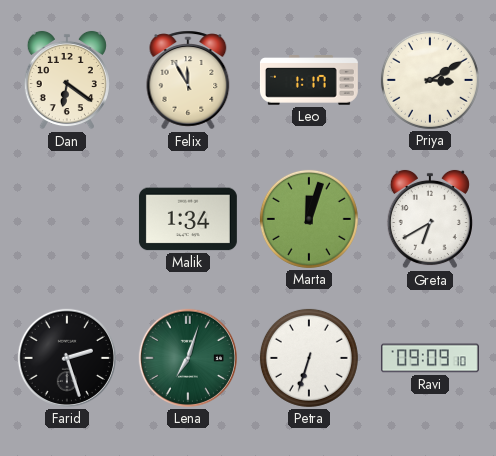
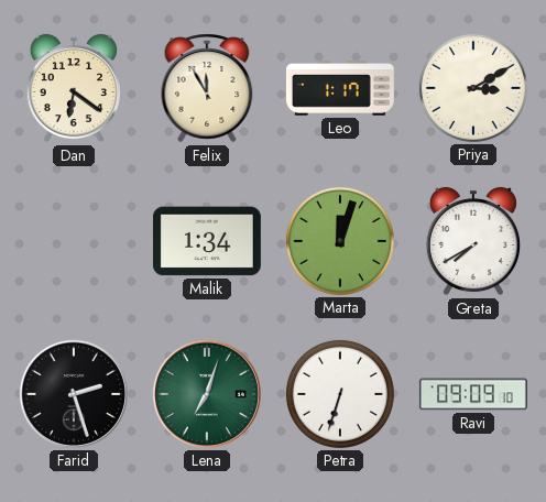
Greta: 6:40 -> 7:40 (473, 241)
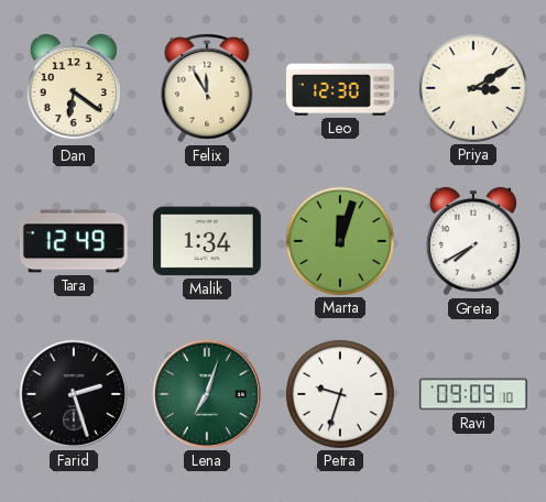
Leo: 1:17 -> 12:30 (340, 88)
Tara: none -> 12:49 (74, 241)
Petra: 6:33 -> 9:33 (340, 394)
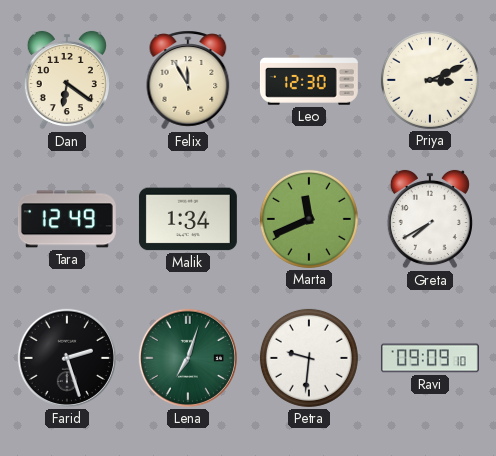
Priya: 3:10 -> 3:11 (430, 80)
Marta: 12:03 -> 11:41 (309, 219)
Petra: 9:33 -> 9:31 (309, 358)
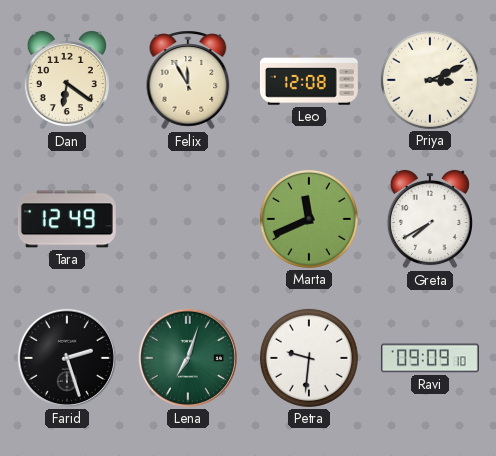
Leo: 12:30 -> 12:08 (309, 80)
Malik: 1:34 -> none (188, 219)
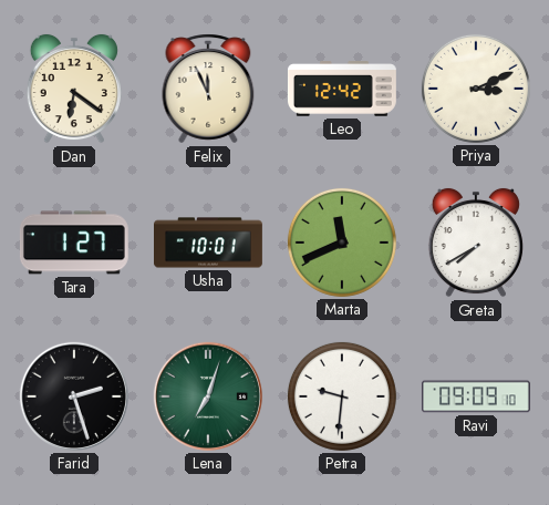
Felix: 11:55 -> 11:56 (208, 89)
Leo: 12:08 -> 12:42 (342, 89)
Tara: 12:49 -> 1:27 (74, 243)
Usha: none -> 10:01 (209, 243)
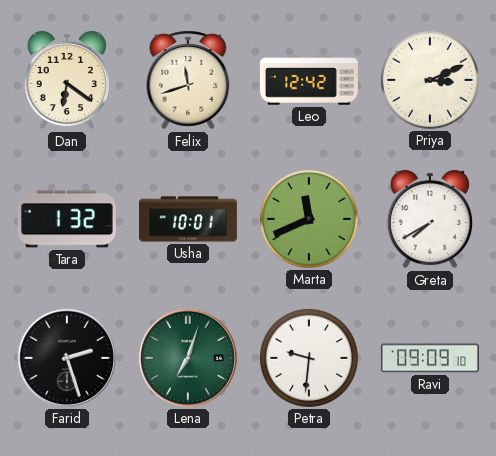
Felix: 11:56 -> 11:42 (188, 80)
Tara: 1:27 -> 1:32 (67, 219)
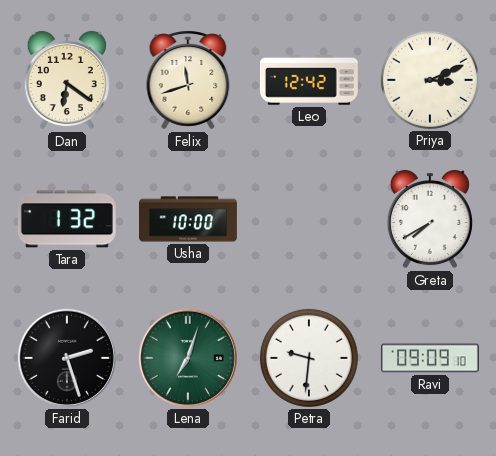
Usha: 10:01 -> 10:00 (189, 219)
Marta: 11:41 -> none (309, 219)
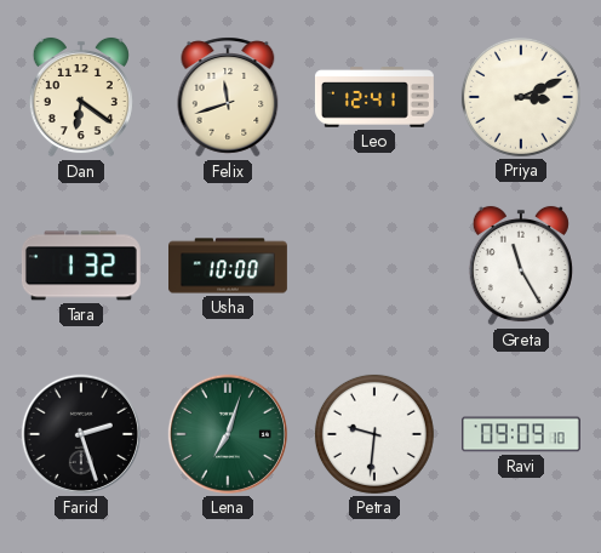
Leo: 12:42 -> 12:41 (374, 97)
Greta: 7:40 -> 11:25 (521, 266)
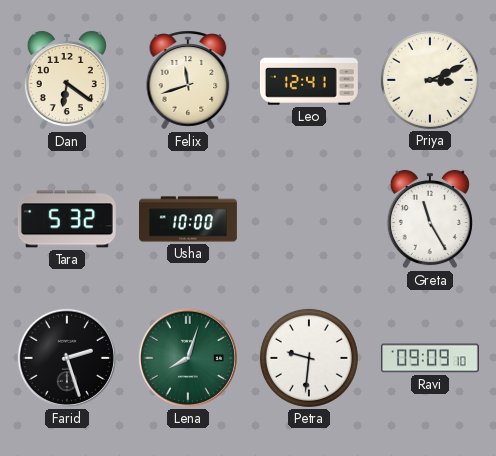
Tara: 1:32 -> 5:32 (67, 219)
Lena: 7:03 -> 8:03 (188, 358)
